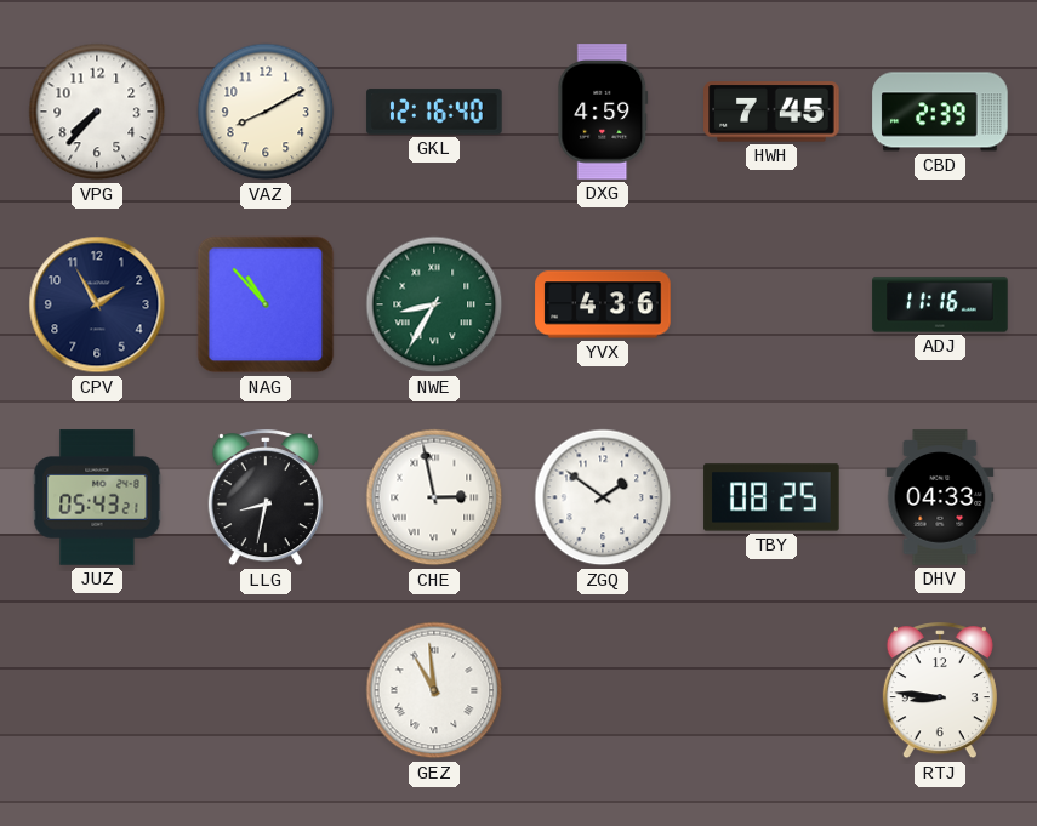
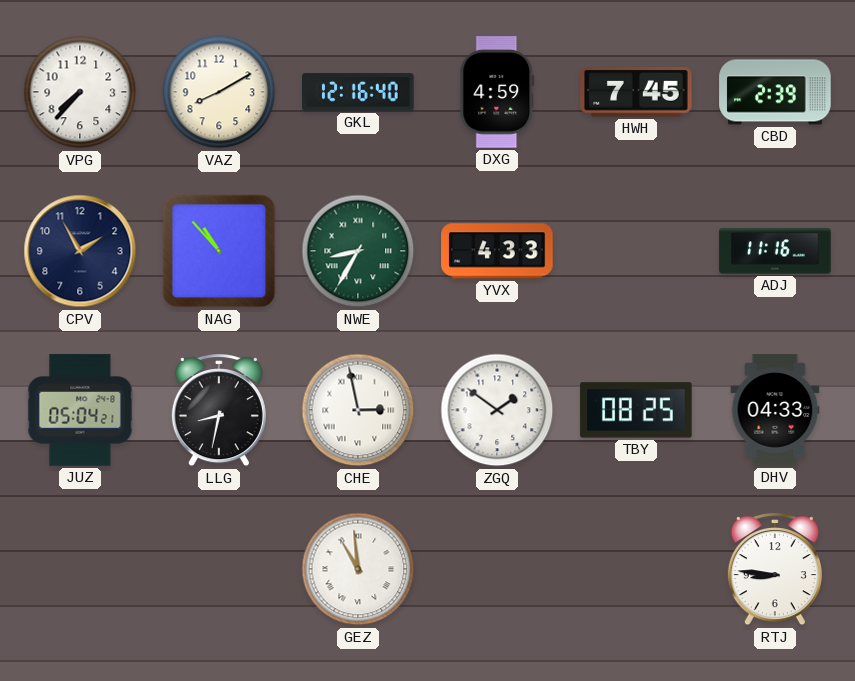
YVX: 4:36 -> 4:33 (497, 251)
JUZ: 05:43 -> 05:04 (80, 410)
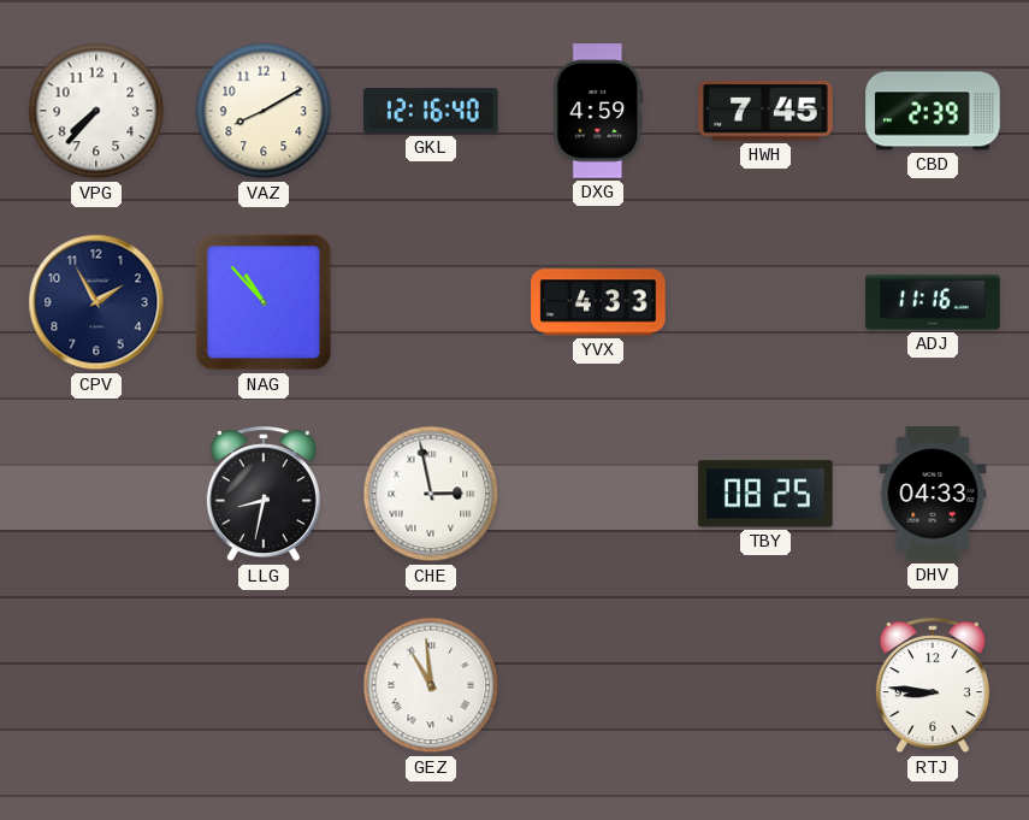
NWE: 8:35 -> none (358, 251)
JUZ: 05:04 -> none (80, 410)
ZGQ: 1:51 -> none (497, 410)
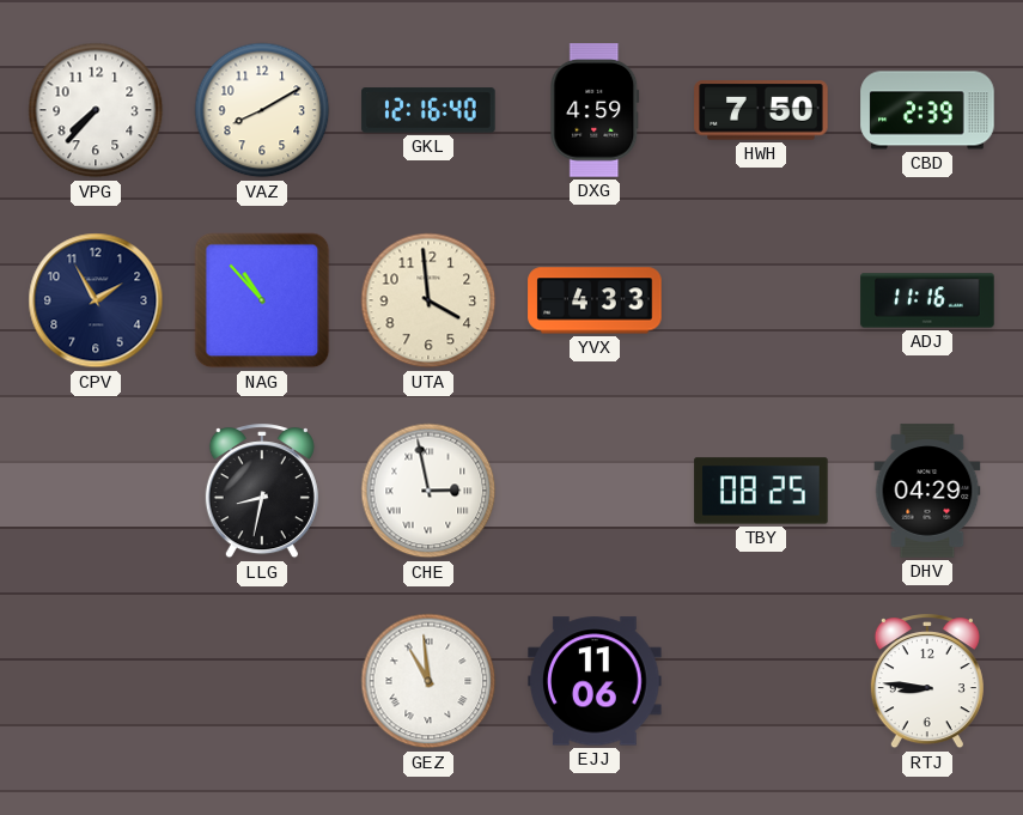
HWH: 7:45 -> 7:50 (761, 110)
UTA: none -> 3:59 (428, 300)
DHV: 04:33 -> 04:29 (927, 491)
EJJ: none -> 11:06 (595, 681)
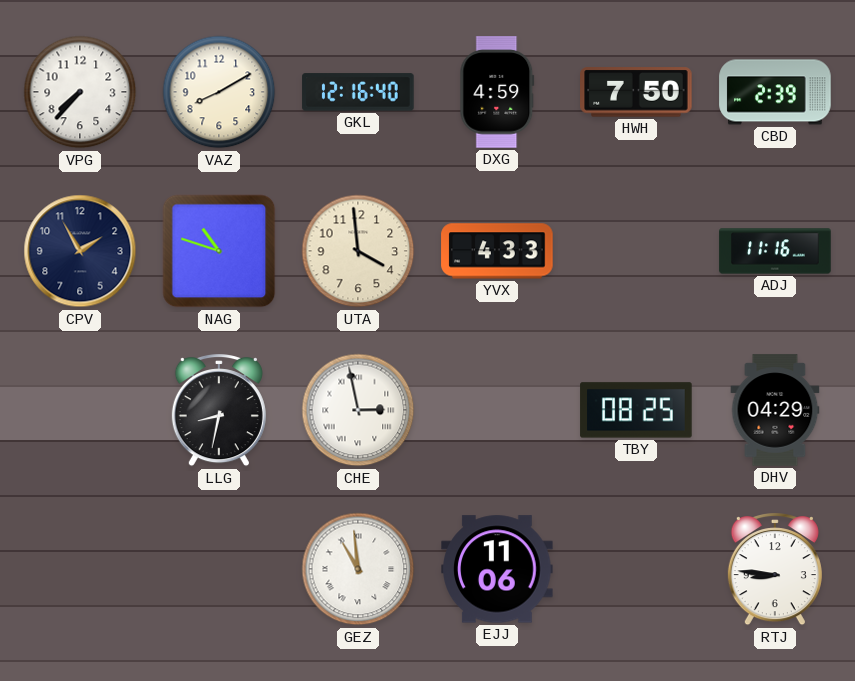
NAG: 10:53 -> 10:48 (219, 251)
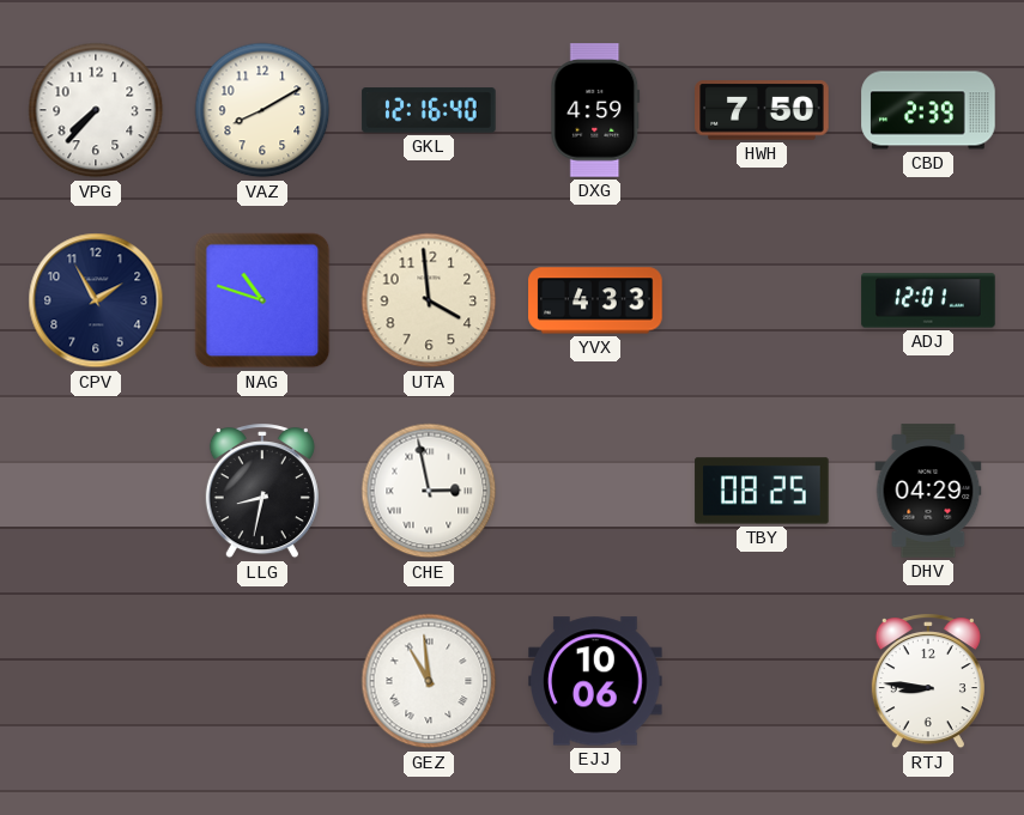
ADJ: 11:16 -> 12:01 (928, 300)
EJJ: 11:06 -> 10:06 (595, 681)
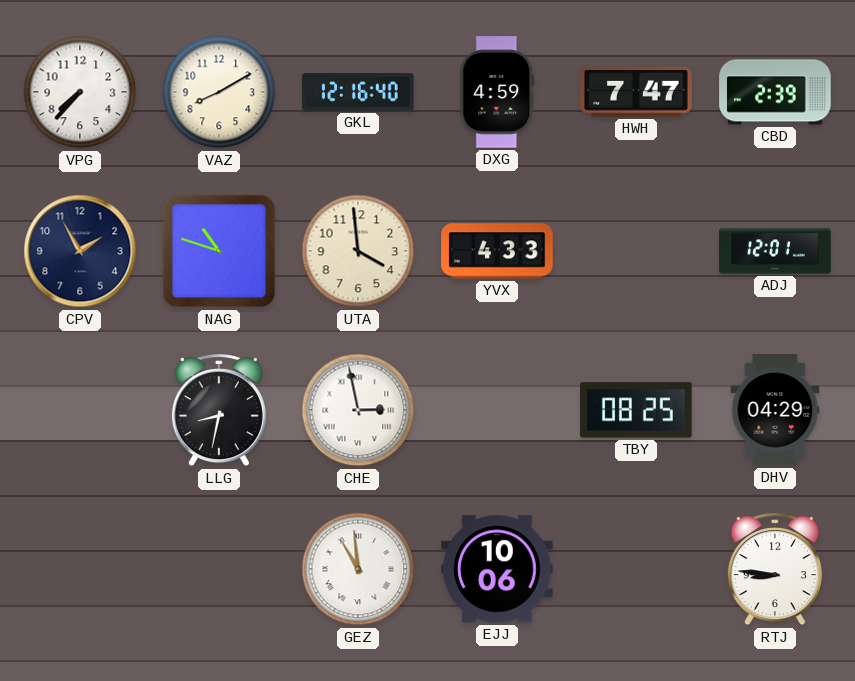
HWH: 7:50 -> 7:47 (636, 92)
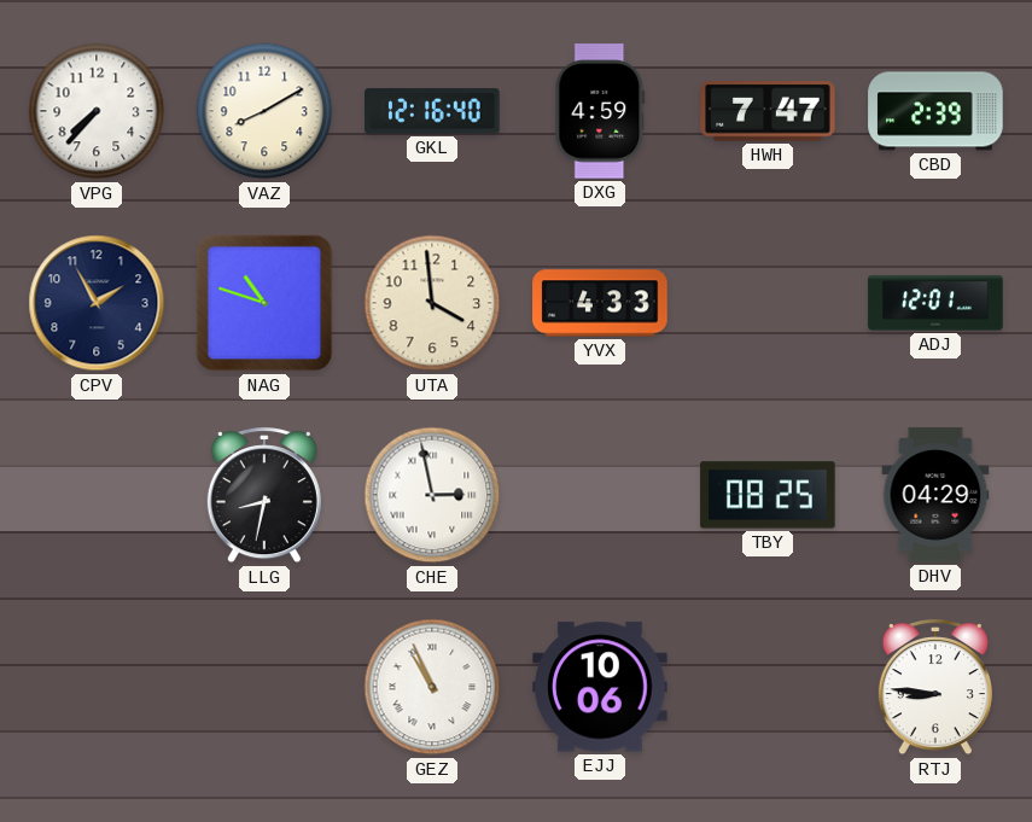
GEZ: 10:59 -> 10:56 (432, 687)
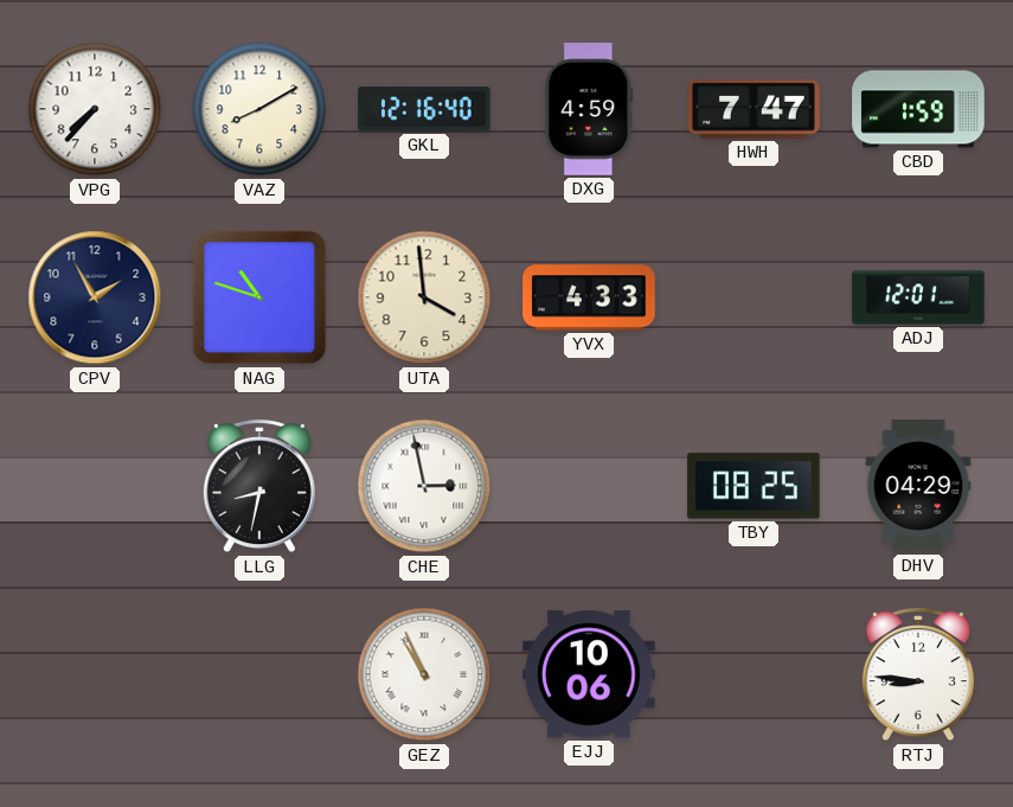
CBD: 2:39 -> 1:59 (918, 109)
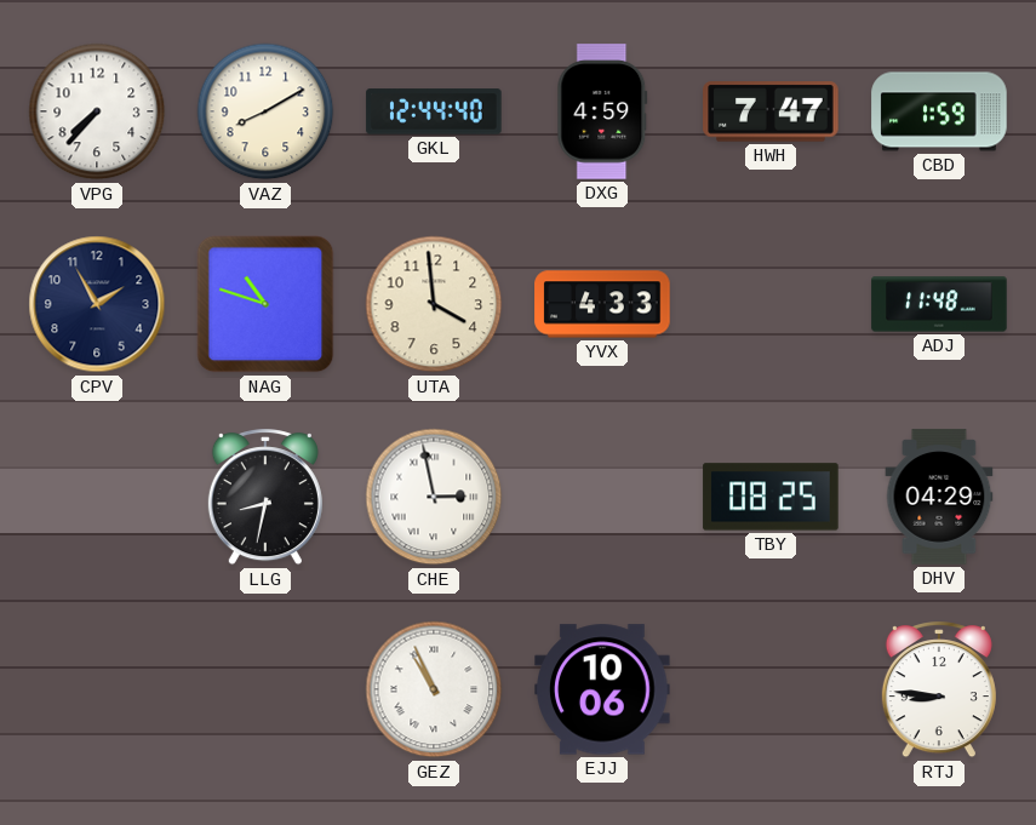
GKL: 12:16 -> 12:44 (434, 111)
ADJ: 12:01 -> 11:48 (939, 304)
